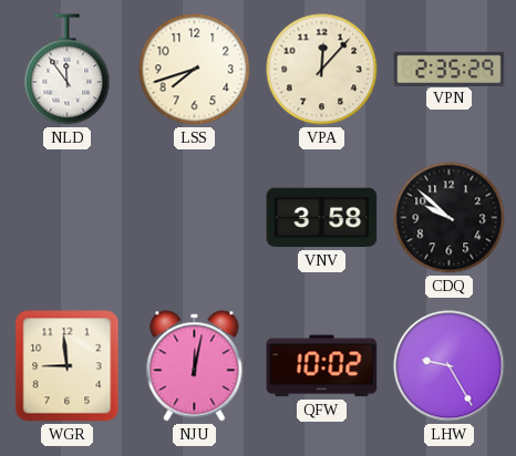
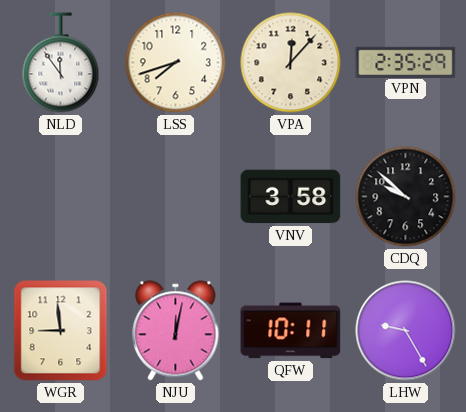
QFW: 10:02 -> 10:11 (291, 331)
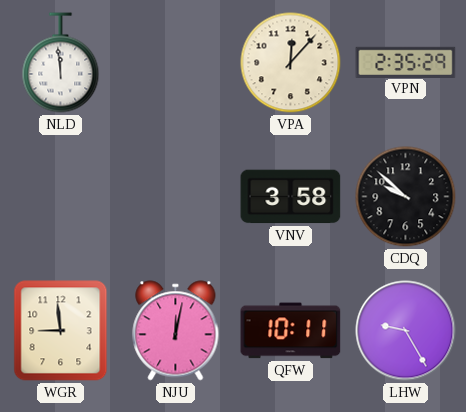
NLD: 11:54 -> 11:59 (61, 63)
LSS: 7:42 -> none (176, 63)
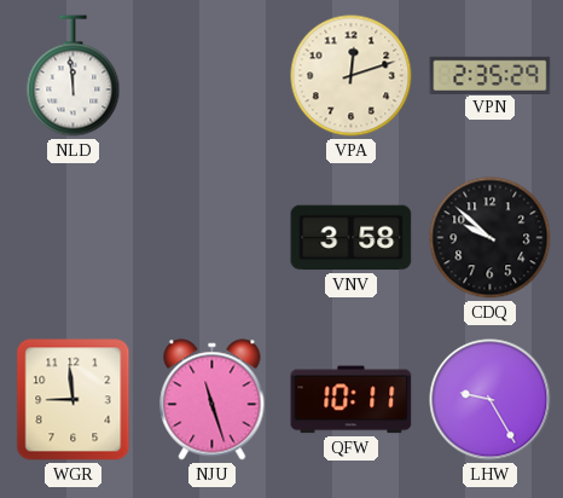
VPA: 12:07 -> 12:12 (352, 76)
NJU: 12:02 -> 11:27 (213, 400)
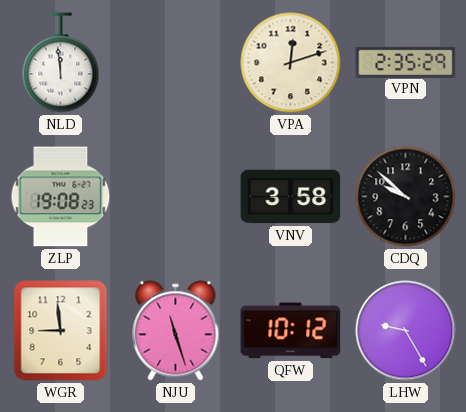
ZLP: none -> 19:08 (61, 197)
QFW: 10:11 -> 10:12 (291, 331)
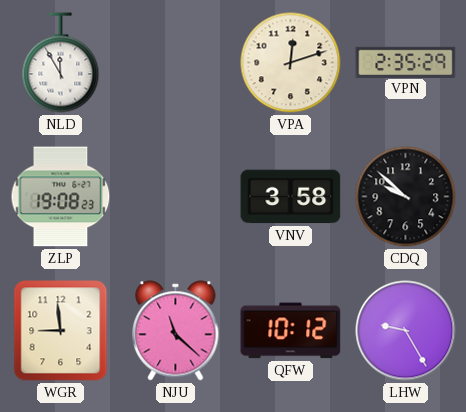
NLD: 11:59 -> 11:55 (61, 63)
NJU: 11:27 -> 11:22 (176, 331)
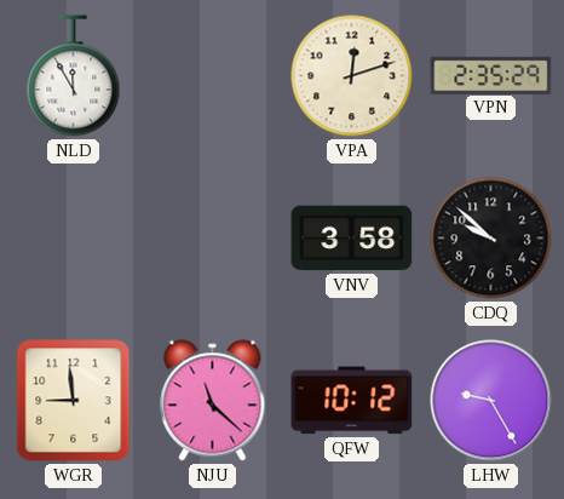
ZLP: 19:08 -> none (61, 197)
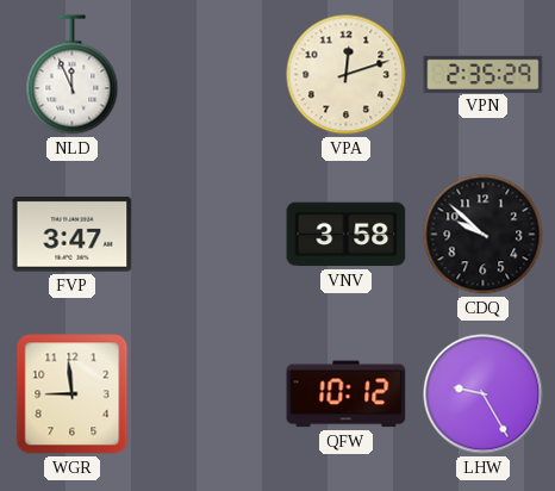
NLD: 11:55 -> 11:56 (73, 75)
FVP: none -> 3:47 (73, 235)
NJU: 11:22 -> none (213, 401)
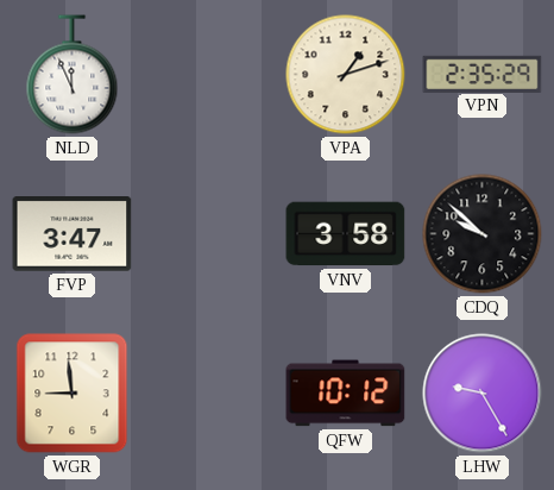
VPA: 12:12 -> 1:12 (346, 75)
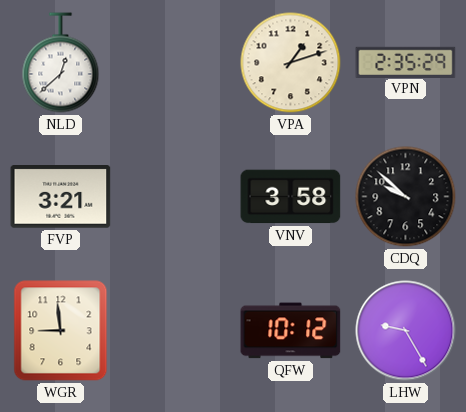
NLD: 11:56 -> 12:38 (61, 63)
FVP: 3:47 -> 3:21 (61, 197)
